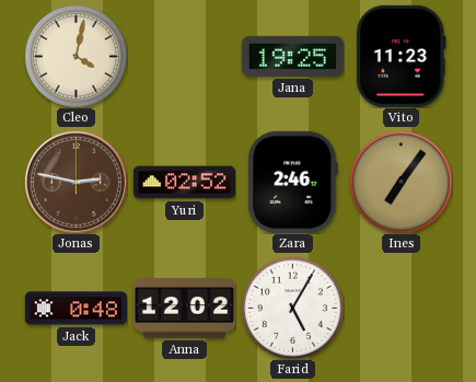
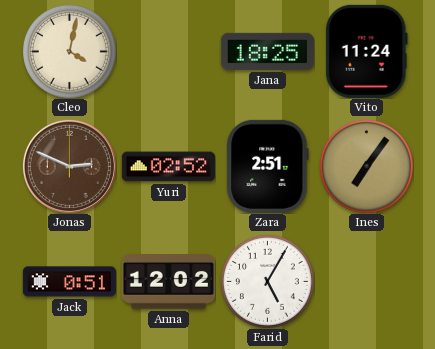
Jana: 19:25 -> 18:25 (267, 51)
Vito: 11:23 -> 11:24 (366, 51)
Jonas: 2:47 -> 2:49 (69, 166)
Zara: 2:46 -> 2:51 (268, 166)
Jack: 0:48 -> 0:51 (69, 282)
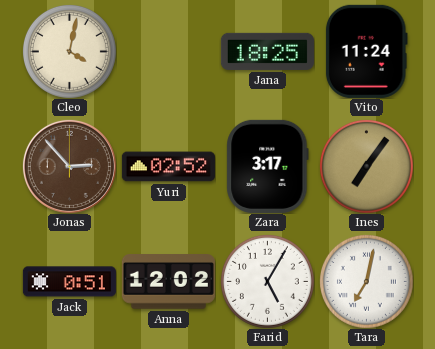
Jonas: 2:49 -> 2:53 (69, 166)
Zara: 2:51 -> 3:17 (268, 166)
Tara: none -> 7:02 (366, 281)
